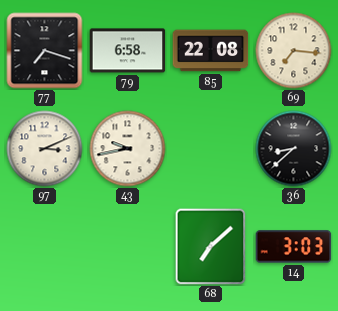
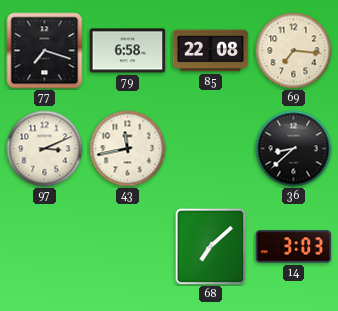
43: 9:43 -> 11:43 (128, 149)
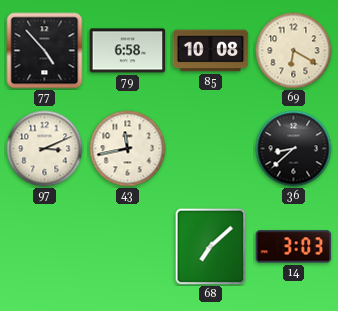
77: 7:18 -> 4:53 (45, 51)
85: 22:08 -> 10:08 (211, 51)
69: 7:16 -> 6:20 (294, 51)
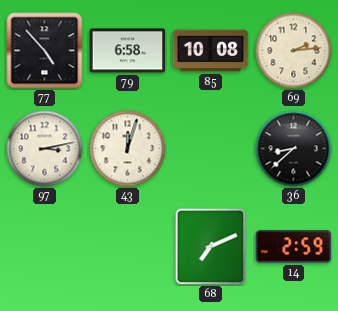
69: 6:20 -> 2:14 (294, 51)
97: 3:11 -> 3:13 (45, 149)
43: 11:43 -> 12:03 (128, 149)
68: 7:08 -> 7:11 (211, 247)
14: 3:03 -> 2:59 (294, 247)
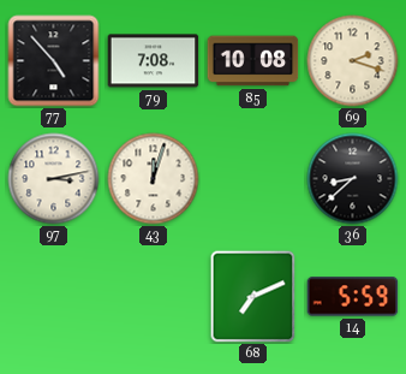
79: 6:58 -> 7:08 (154, 61)
69: 2:14 -> 2:18 (353, 61)
14: 2:59 -> 5:59 (353, 297)
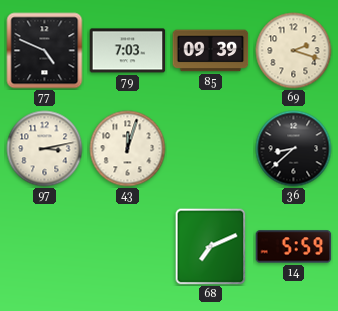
77: 4:53 -> 4:49 (45, 51)
79: 7:08 -> 7:03 (128, 51)
85: 10:08 -> 09:39 (211, 51)
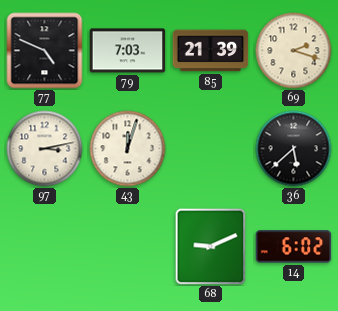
85: 09:39 -> 21:39 (211, 51)
36: 8:38 -> 5:38 (294, 149)
68: 7:11 -> 9:11 (211, 247)
14: 5:59 -> 6:02 (294, 247)
